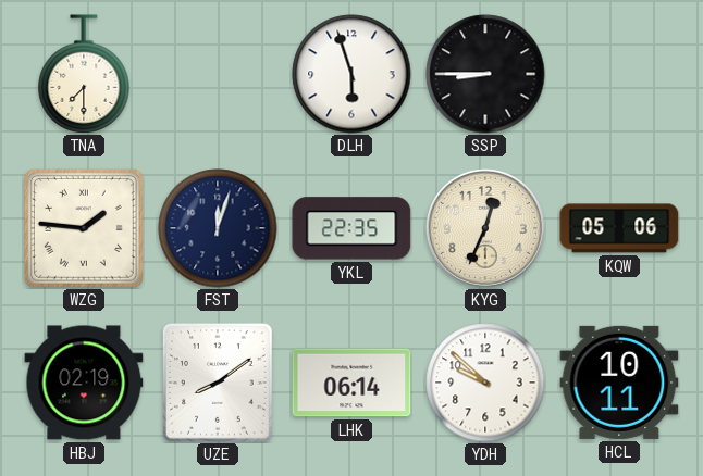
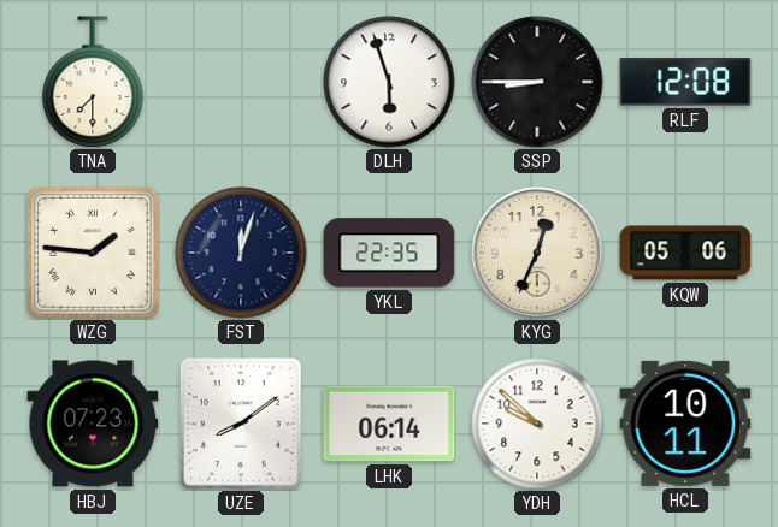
RLF: none -> 12:08 (685, 82)
HBJ: 02:19 -> 07:23 (93, 424)
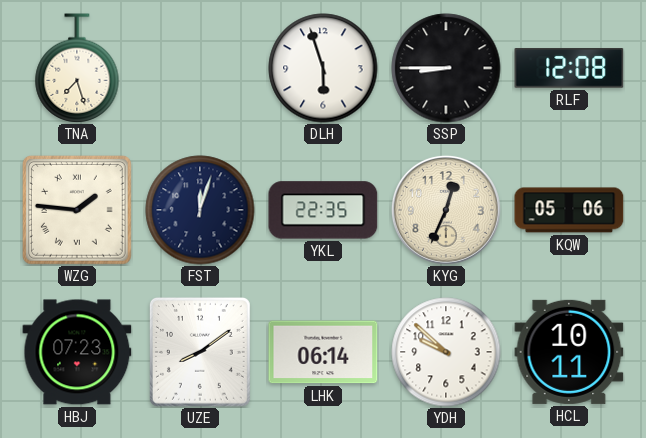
TNA: 7:30 -> 7:27 (77, 68)
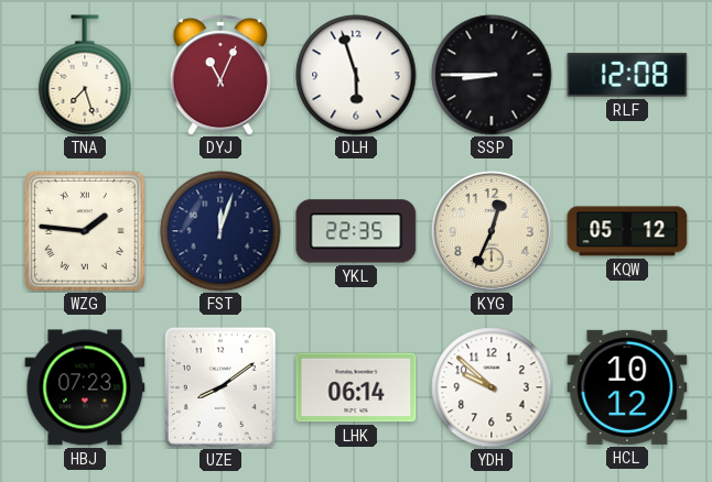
DYJ: none -> 11:04 (220, 76)
KQW: 05:06 -> 05:12 (627, 231)
HCL: 10:11 -> 10:12 (627, 387)
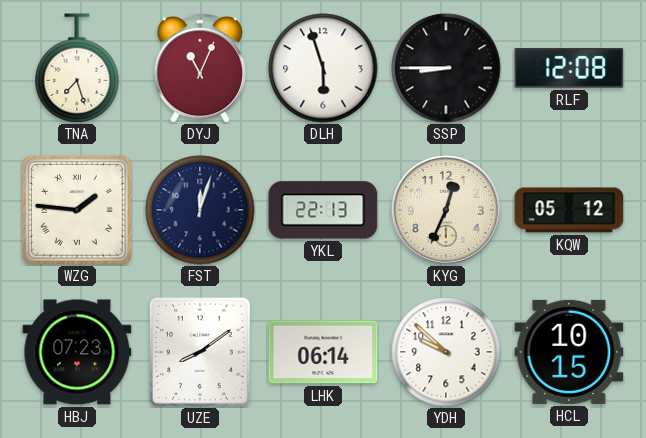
YKL: 22:35 -> 22:13 (323, 210)
HCL: 10:12 -> 10:15 (569, 352)
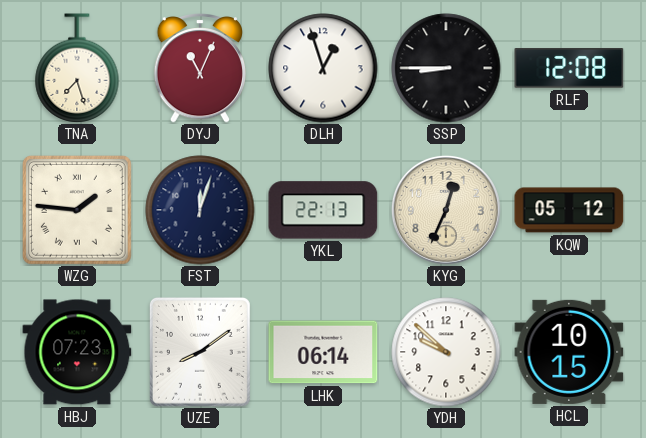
DLH: 5:57 -> 12:57 (323, 68)
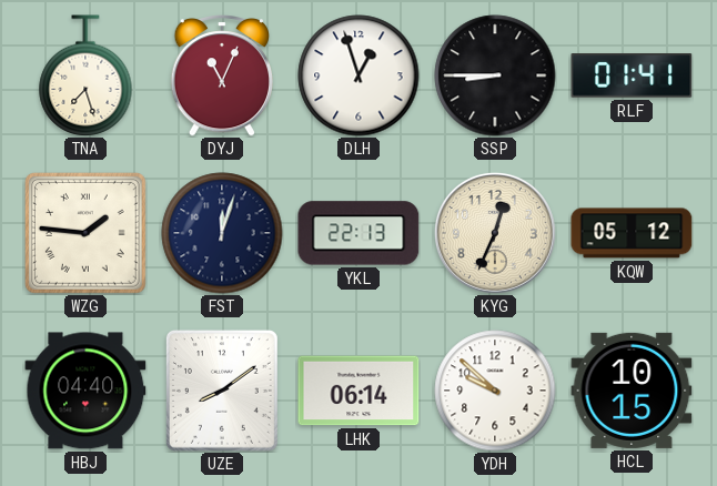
RLF: 12:08 -> 01:41 (632, 75)
HBJ: 07:23 -> 04:40 (85, 391)
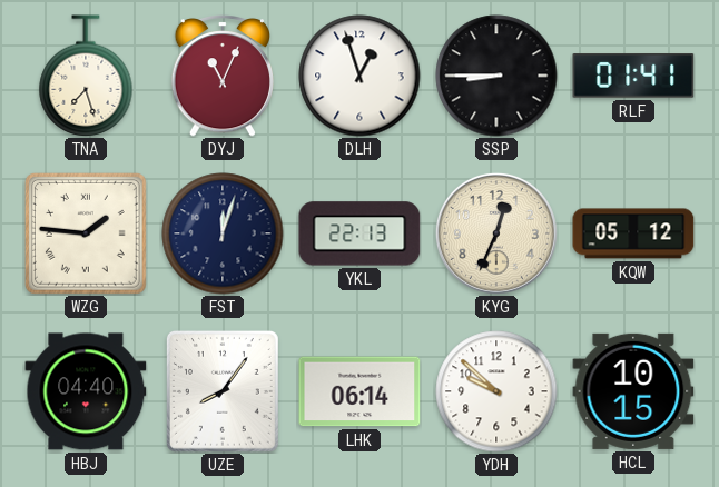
UZE: 8:09 -> 8:06 (223, 391)
